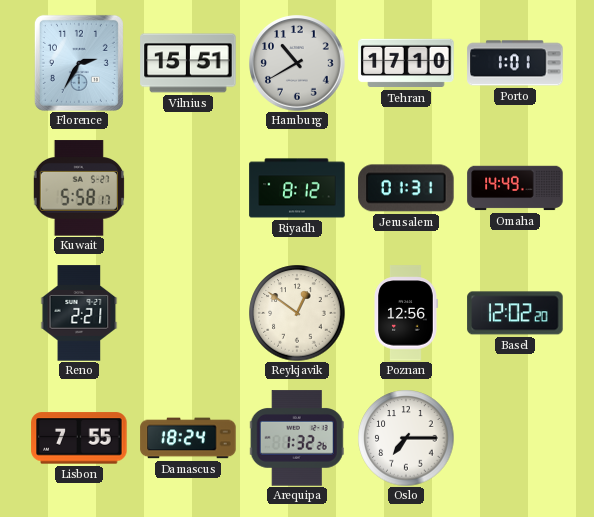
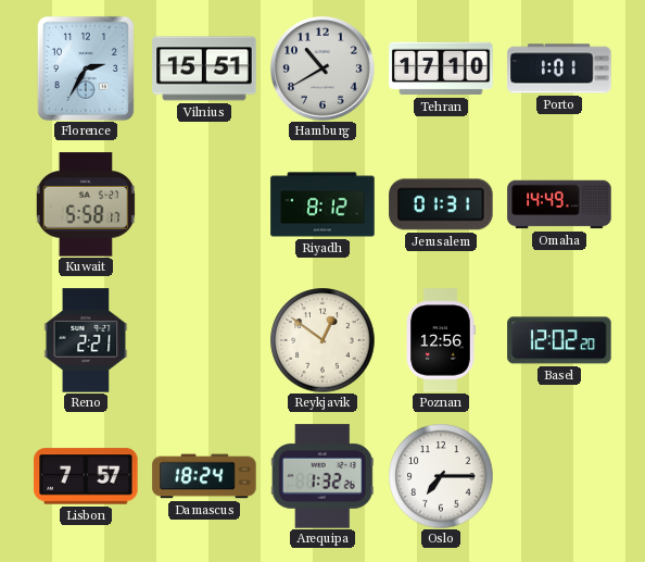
Lisbon: 7:55 -> 7:57 (86, 476)
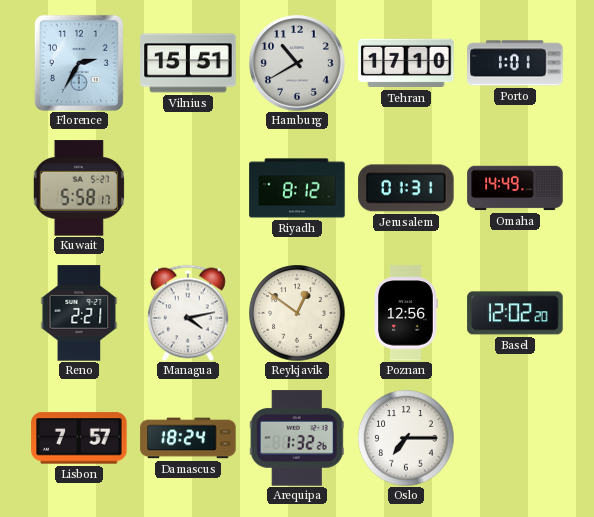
Managua: none -> 4:13 (188, 313)
